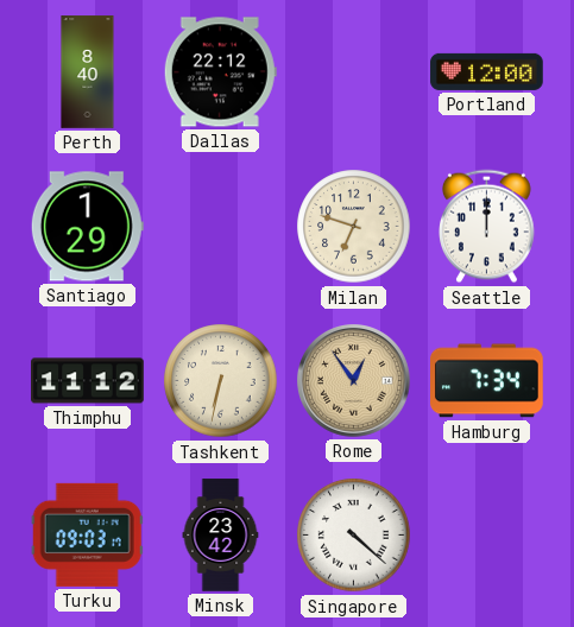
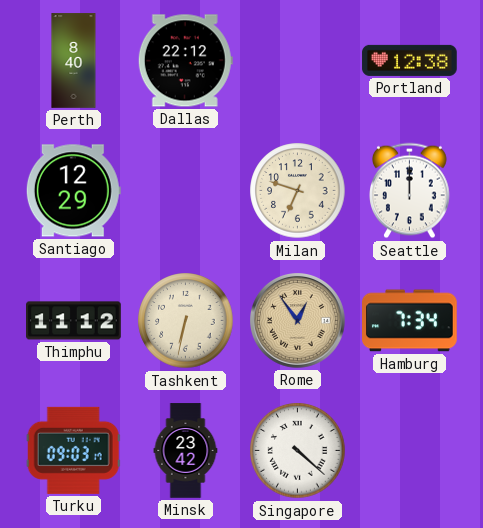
Portland: 12:00 -> 12:38 (410, 60)
Santiago: 1:29 -> 12:29 (73, 191)
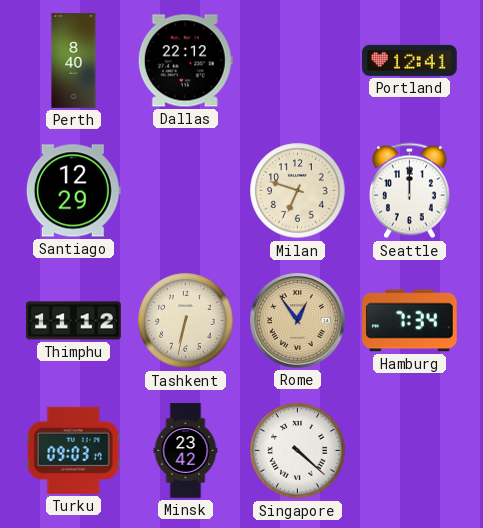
Portland: 12:38 -> 12:41 (410, 60)
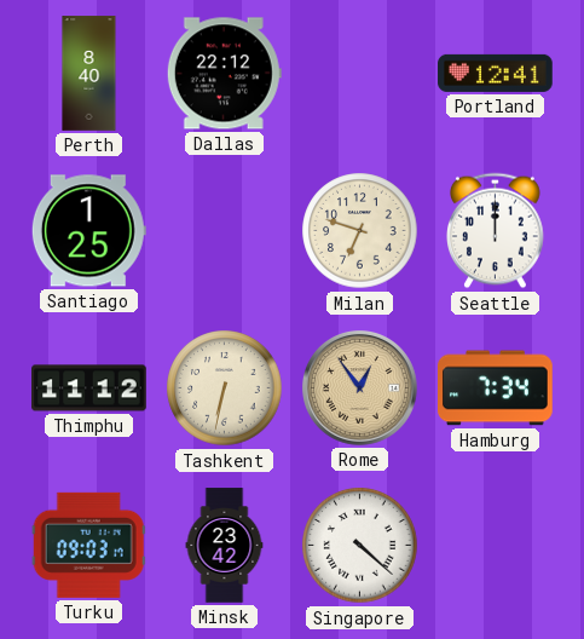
Santiago: 12:29 -> 1:25 (88, 231)
